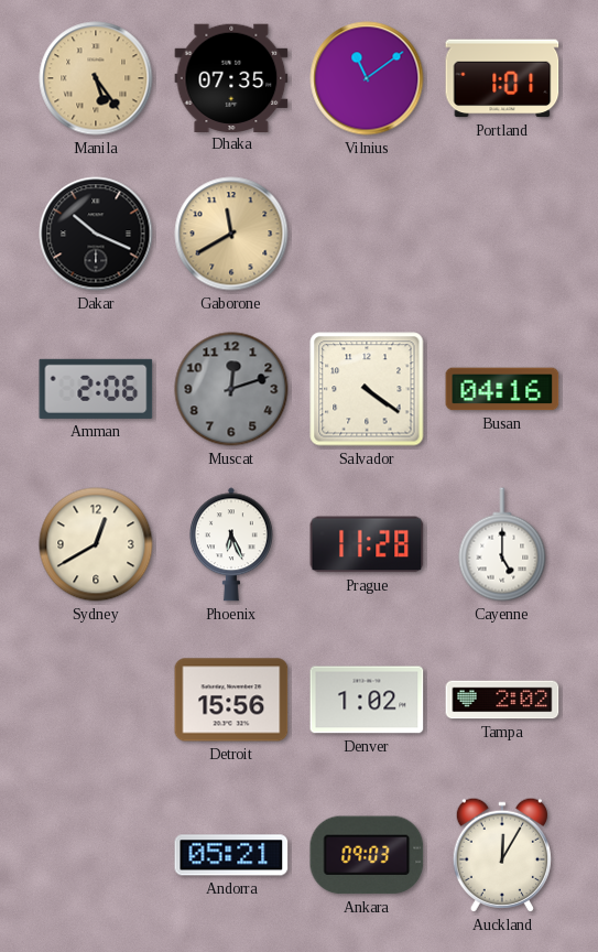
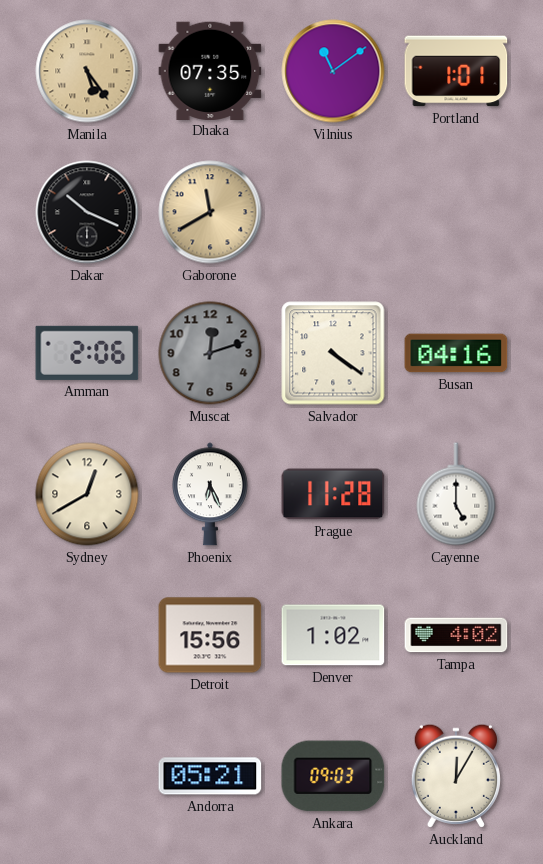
Tampa: 2:02 -> 4:02 (456, 635)
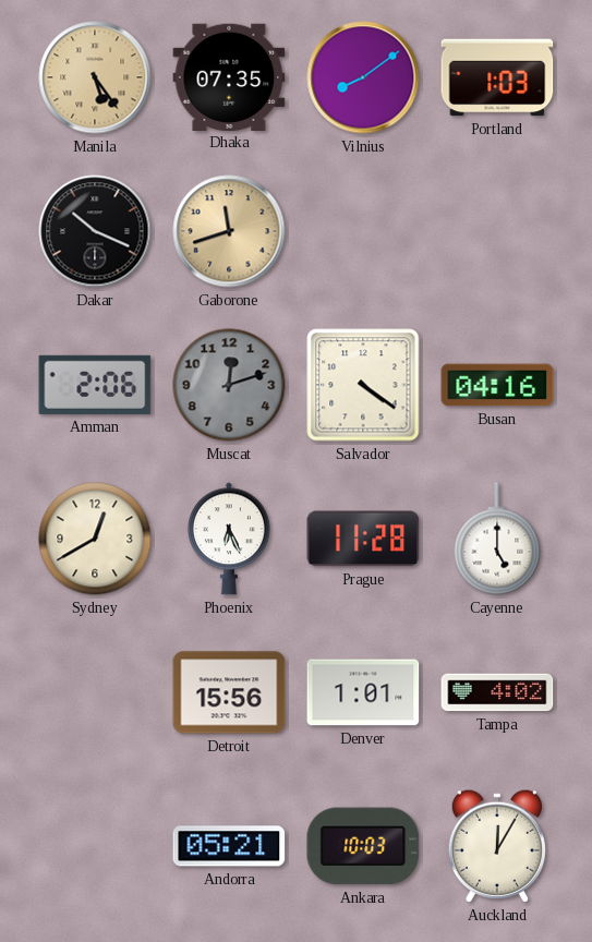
Vilnius: 11:09 -> 8:09 (363, 77)
Portland: 1:01 -> 1:03 (497, 77)
Gaborone: 11:40 -> 11:42 (229, 231)
Denver: 1:02 -> 1:01 (363, 692)
Ankara: 09:03 -> 10:03 (363, 846)
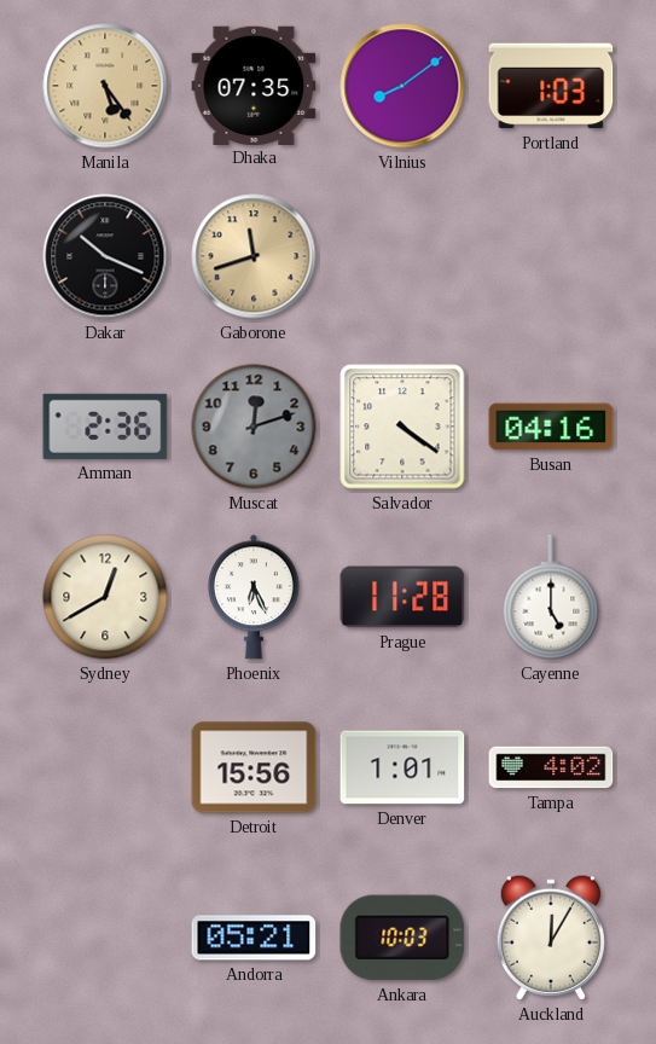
Amman: 2:06 -> 2:36 (105, 427)
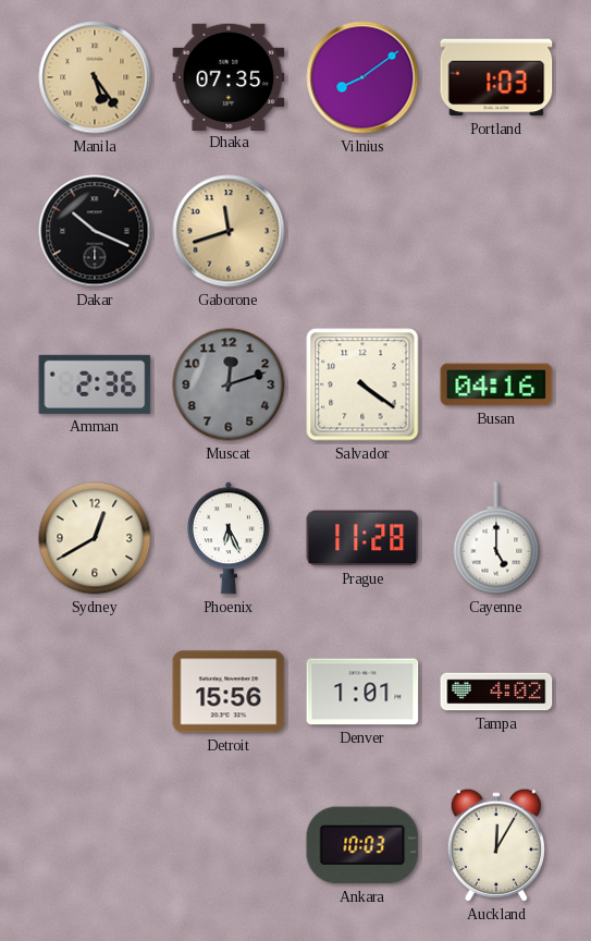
Andorra: 05:21 -> none (254, 938)
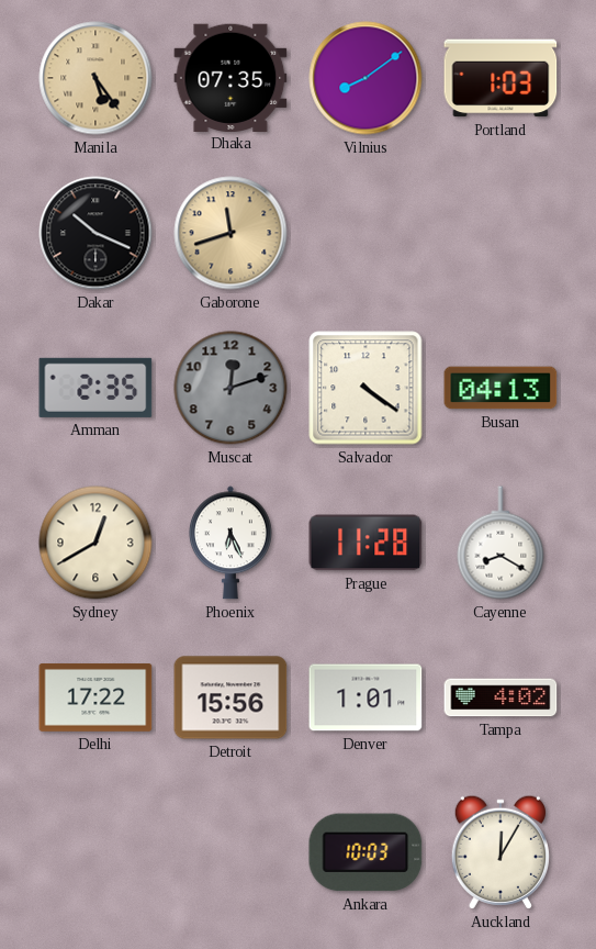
Amman: 2:36 -> 2:35 (95, 388)
Busan: 04:16 -> 04:13 (501, 388)
Cayenne: 5:00 -> 8:20 (501, 543)
Delhi: none -> 17:22 (95, 699)
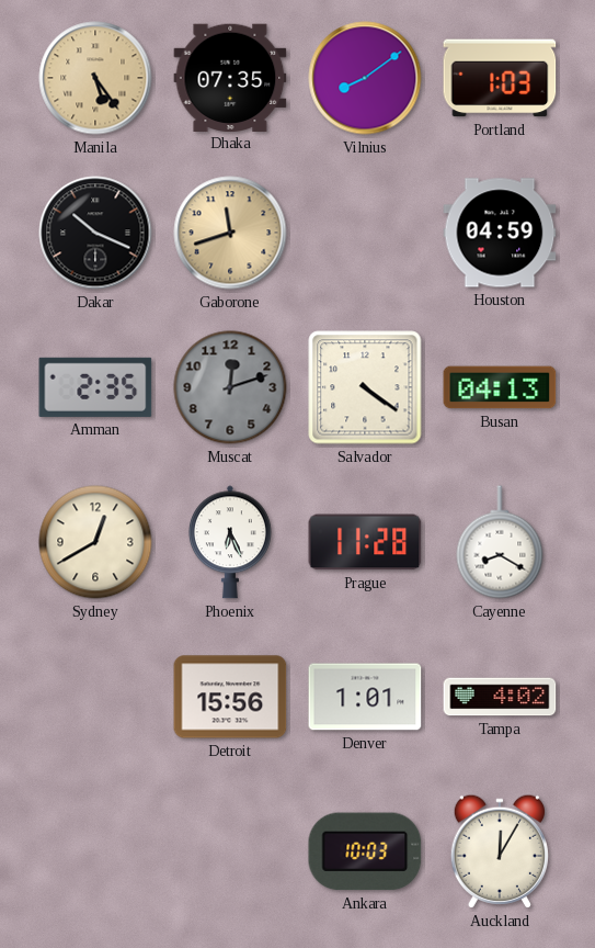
Houston: none -> 04:59 (500, 233)
Delhi: 17:22 -> none (95, 699)
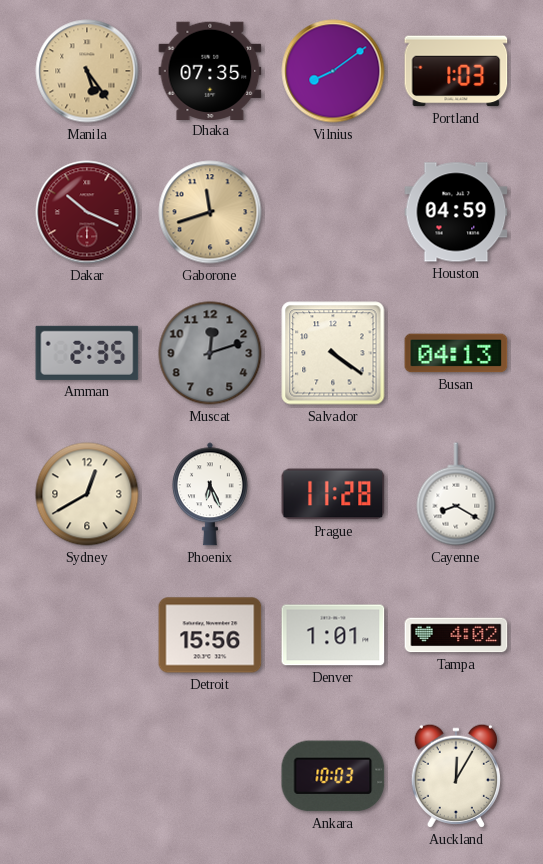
Dakar dial: black -> burgundy (87, 212)
